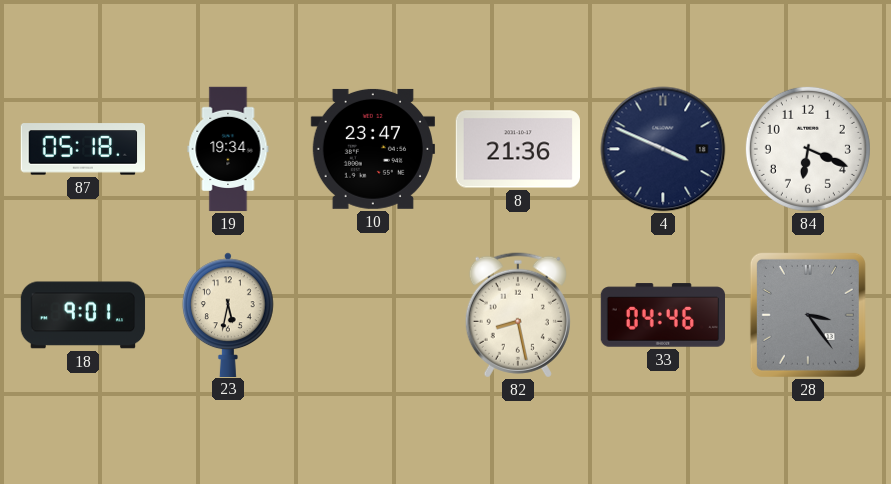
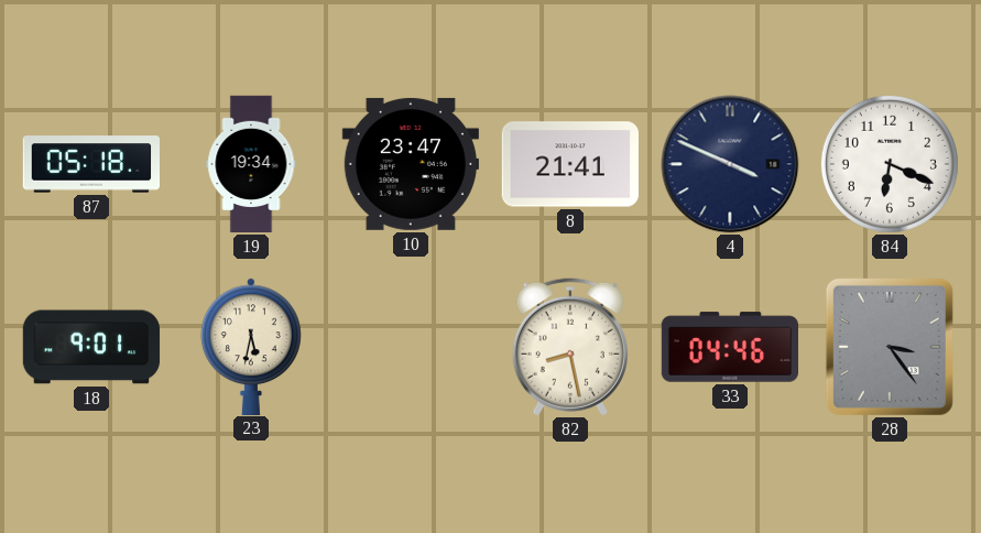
8: 21:36 -> 21:41 (569, 164)
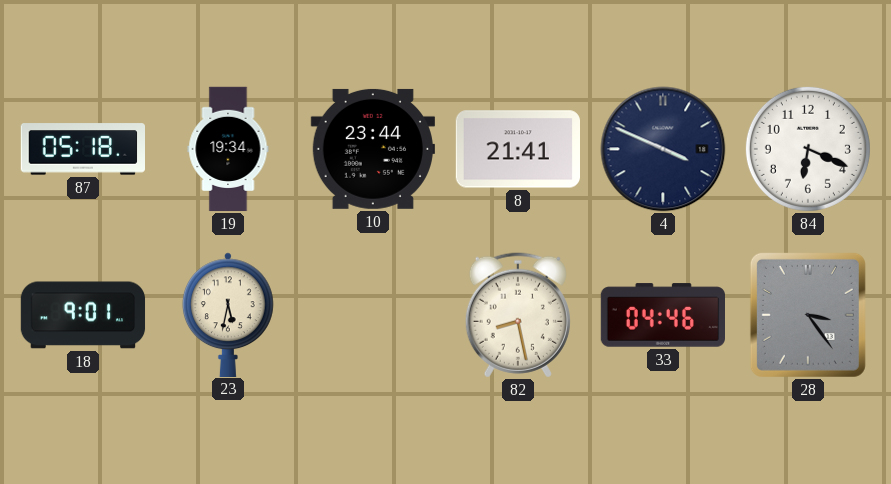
10: 23:47 -> 23:44 (373, 149)
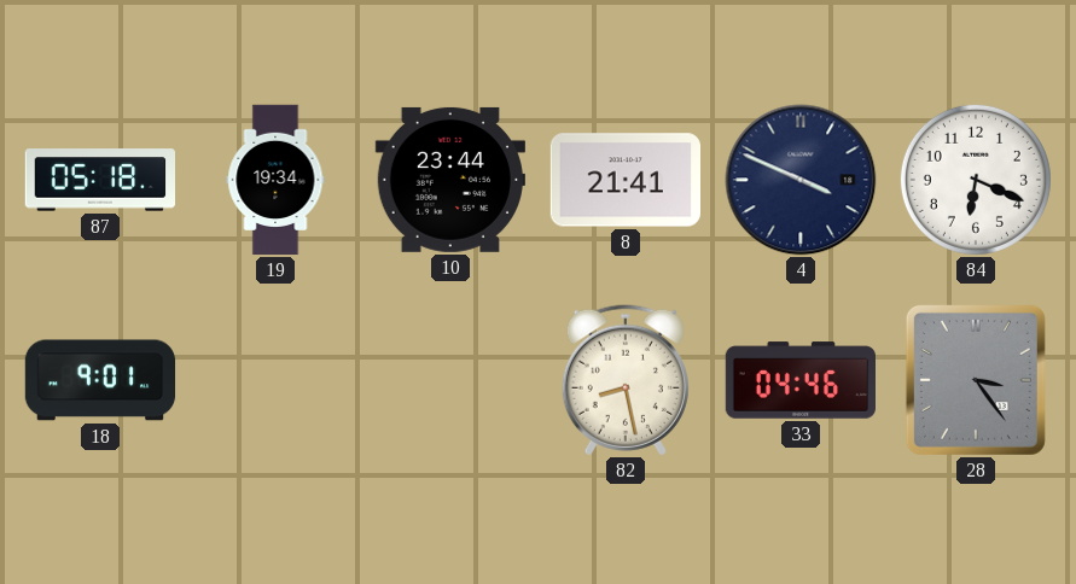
23: 5:32 -> none (228, 314)
